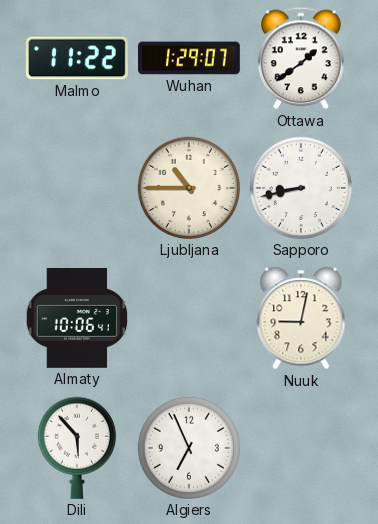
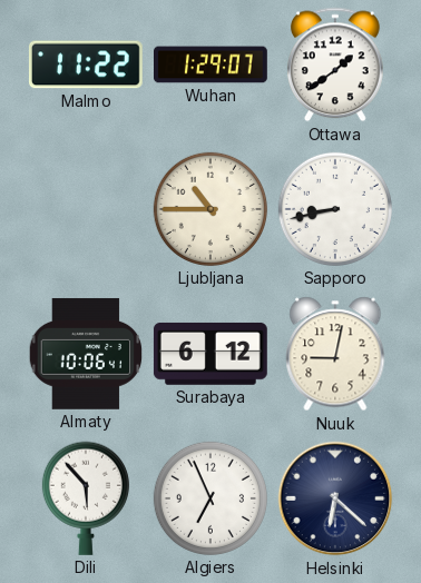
Surabaya: none -> 6:12 (210, 354)
Helsinki: none -> 6:22 (335, 498)
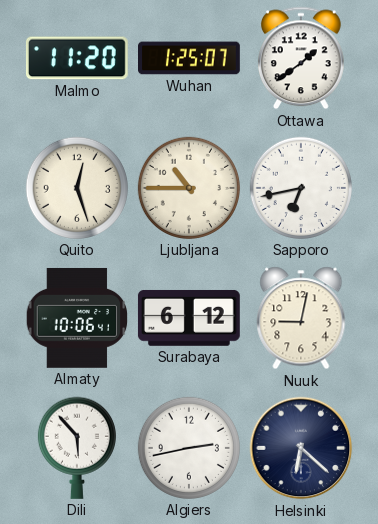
Malmo: 11:22 -> 11:20 (77, 58)
Wuhan: 1:29 -> 1:25 (190, 58)
Quito: none -> 12:27 (77, 188)
Sapporo: 8:43 -> 6:43 (301, 188)
Algiers: 6:56 -> 2:43 (189, 448)
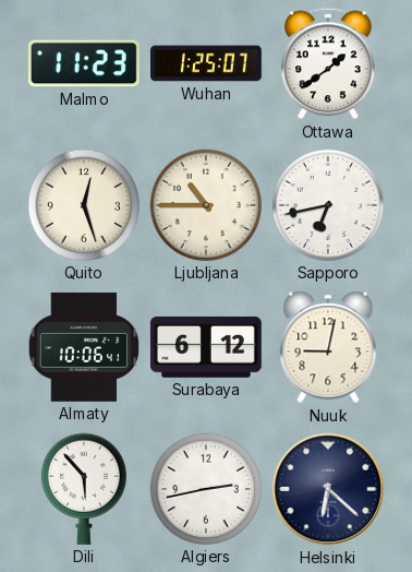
Malmo: 11:20 -> 11:23 (84, 63)
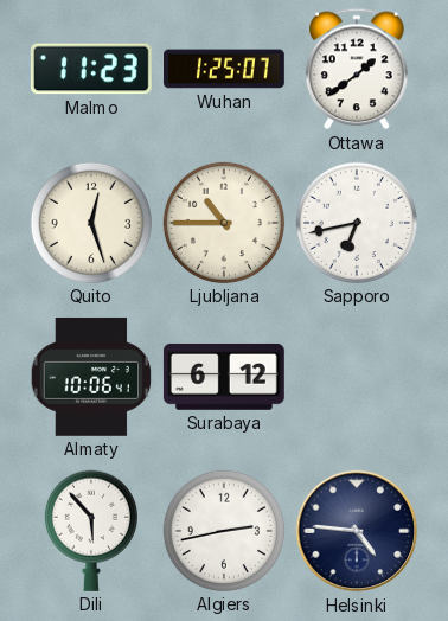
Nuuk: 9:02 -> none (328, 347)
Helsinki: 6:22 -> 4:46 (357, 531)
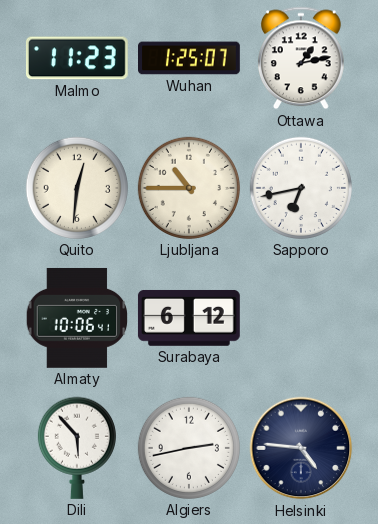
Ottawa: 1:39 -> 1:13 (301, 58)
Quito: 12:27 -> 12:31 (77, 188)
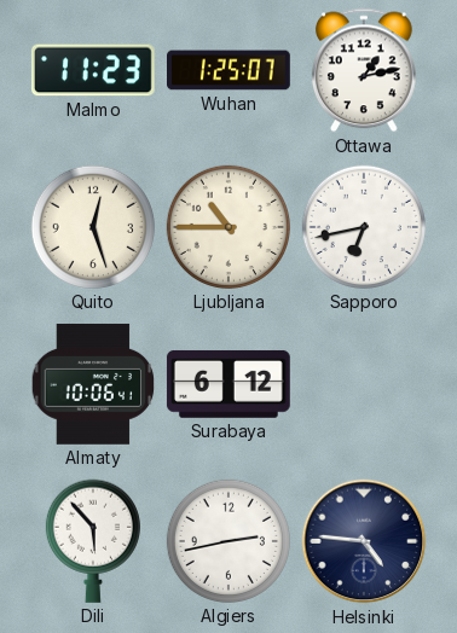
Quito: 12:31 -> 12:27 (93, 227)
